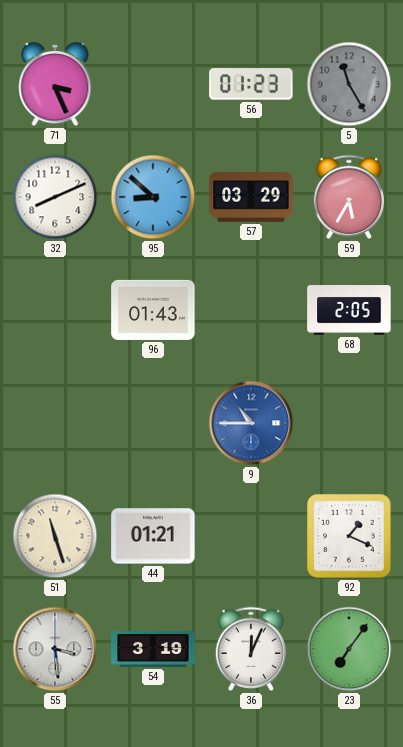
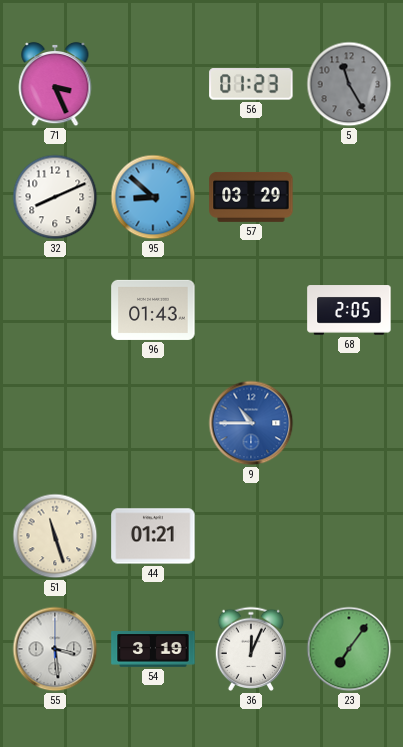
59: 5:35 -> none (349, 197)
92: 1:19 -> none (349, 536)
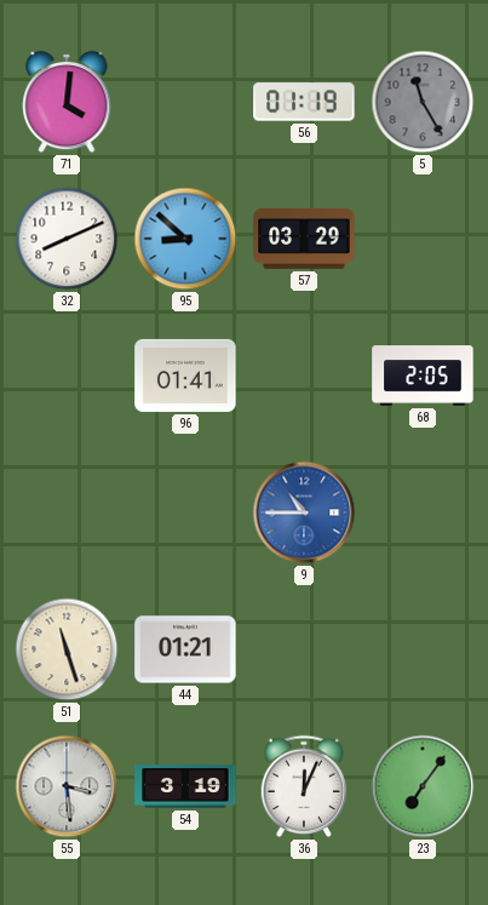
71: 3:26 -> 4:01 (67, 102)
56: 01:23 -> 01:19 (304, 102)
96: 01:43 -> 01:41 (185, 376)
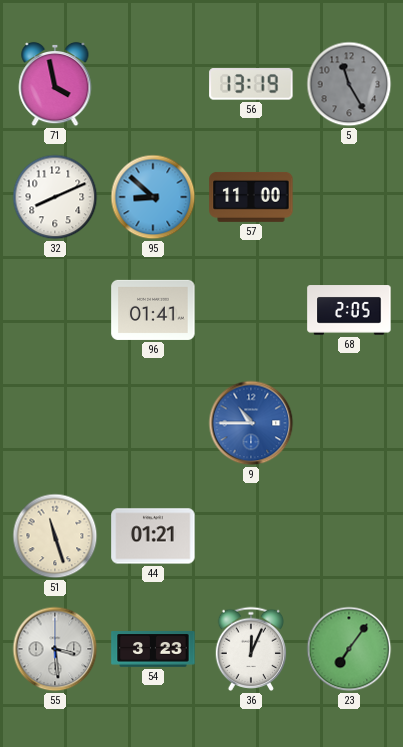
71: 4:01 -> 3:58 (55, 84)
56: 01:19 -> 13:19 (251, 84)
57: 03:29 -> 11:00 (251, 197)
54: 3:19 -> 3:23 (153, 650)
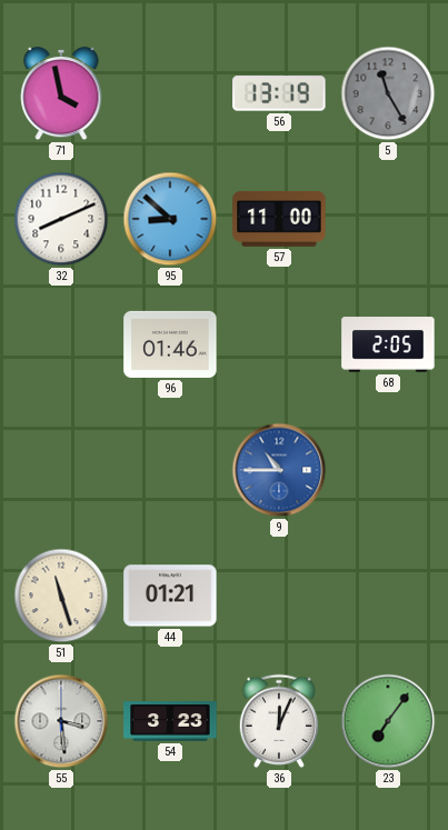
96: 01:41 -> 01:46 (170, 344)
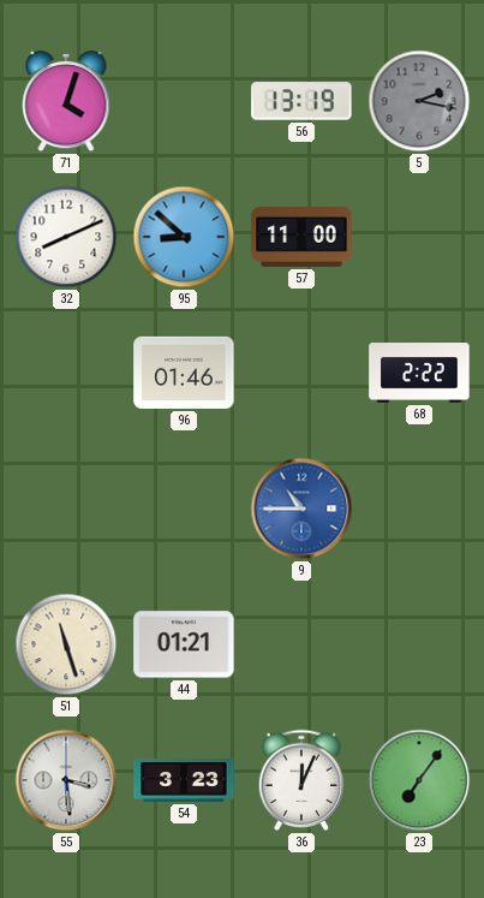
71: 3:58 -> 4:03 (66, 101)
5: 11:25 -> 2:17 (419, 101)
68: 2:05 -> 2:22 (419, 373)
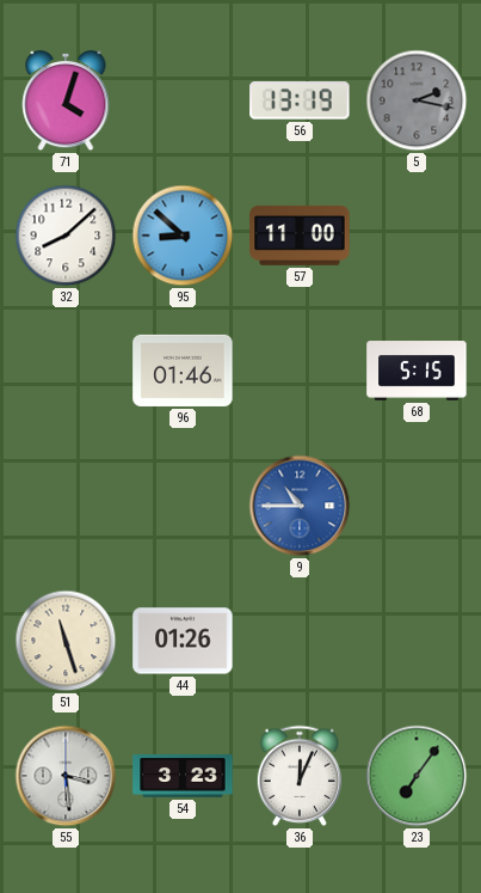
32: 8:11 -> 8:08 (66, 236)
68: 2:22 -> 5:15 (417, 371)
44: 01:21 -> 01:26 (183, 641)
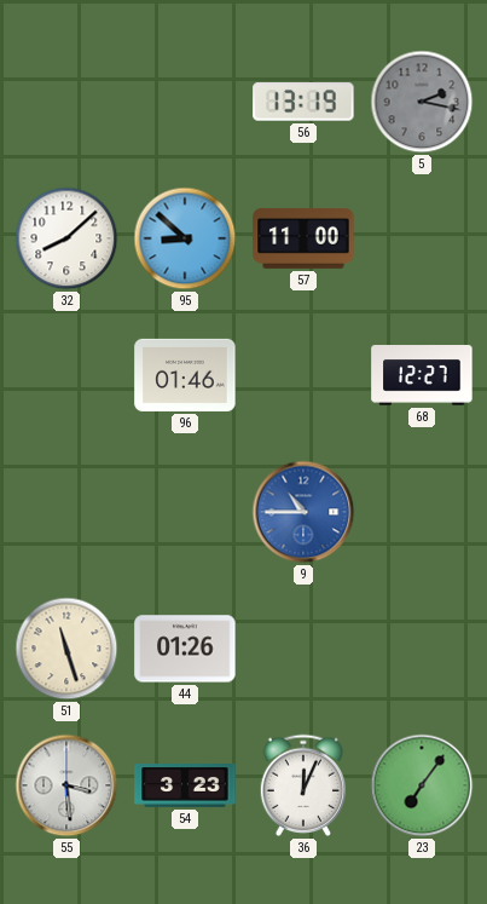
71: 4:03 -> none (66, 100)
68: 5:15 -> 12:27 (422, 375)
